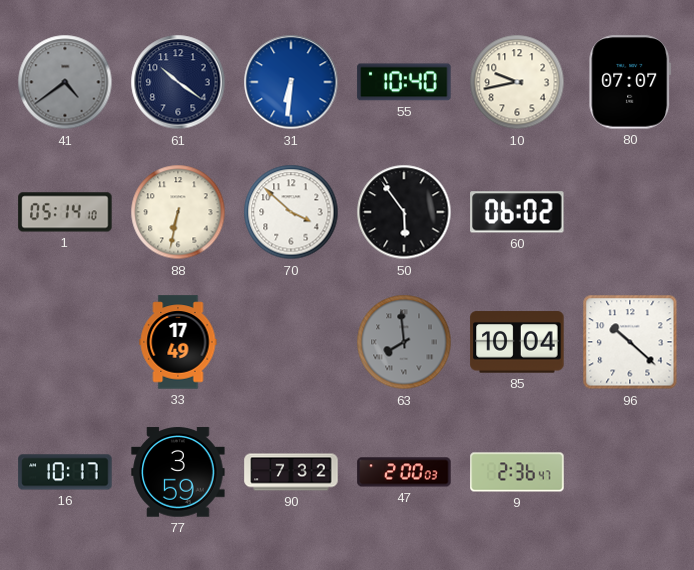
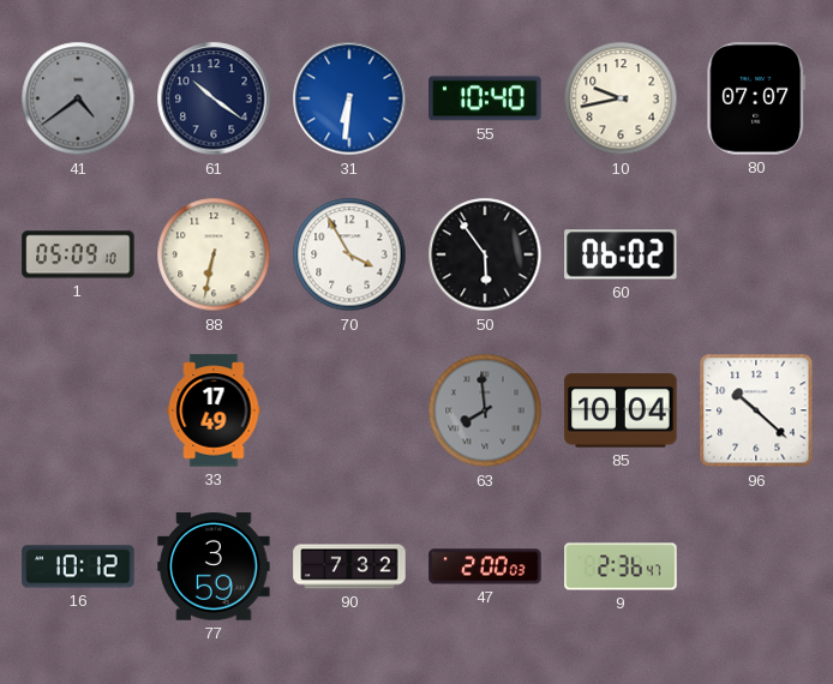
1: 05:14 -> 05:09 (78, 254)
70: 3:52 -> 3:55 (349, 254)
16: 10:17 -> 10:12 (78, 566)
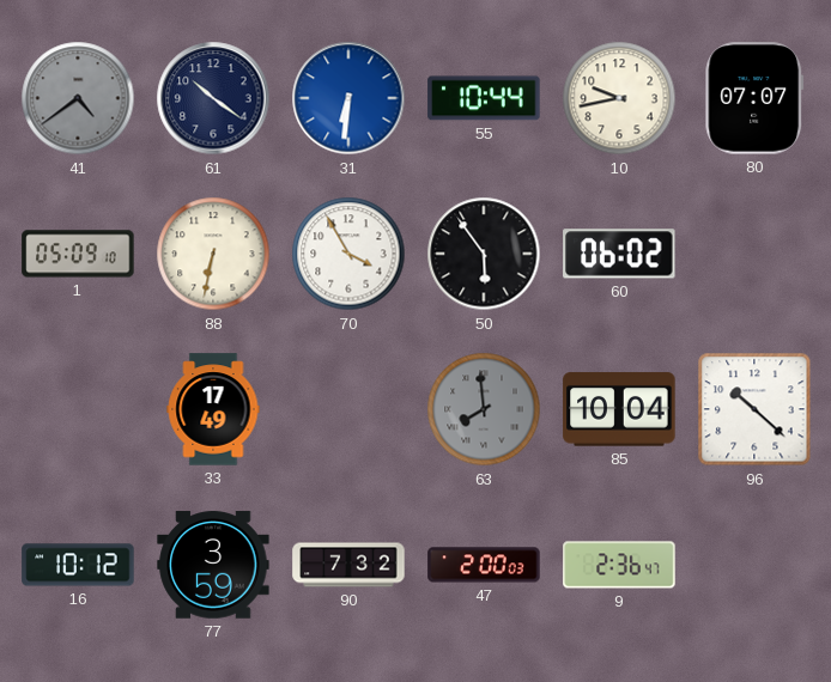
55: 10:40 -> 10:44 (484, 98)
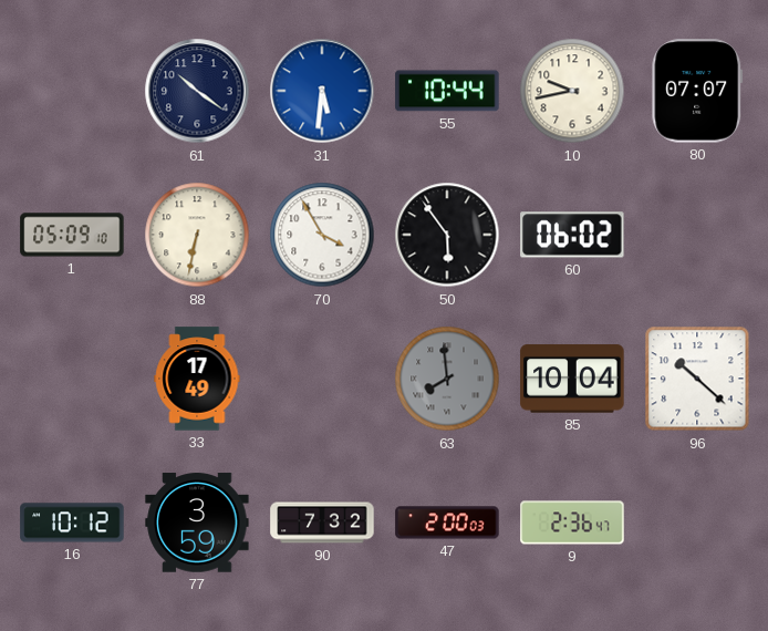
41: 4:39 -> none (78, 98)
31: 6:31 -> 5:31 (322, 91)
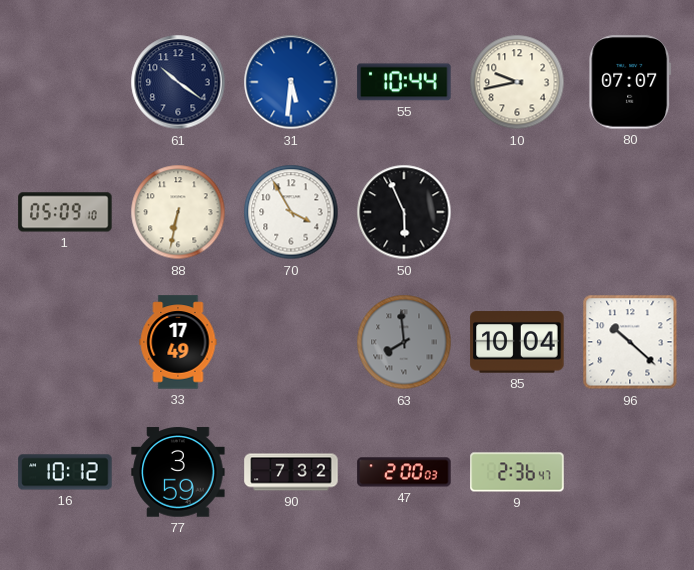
50: 5:54 -> 5:56 (404, 212)
60: 06:02 -> none (572, 235)
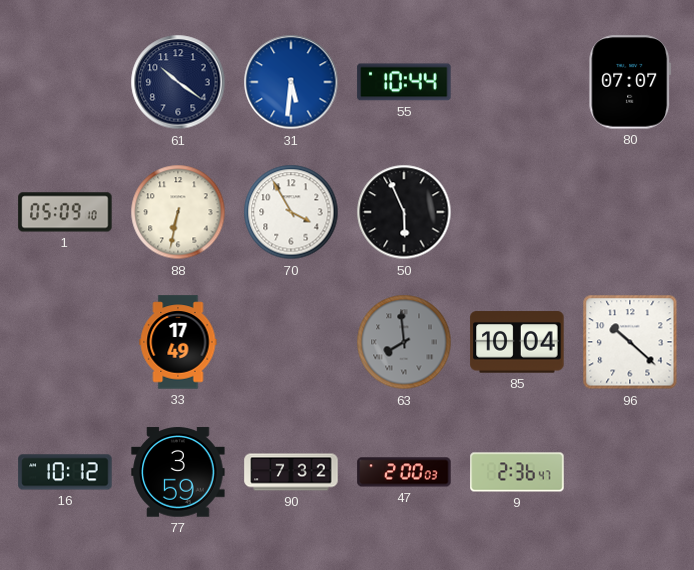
10: 9:43 -> none (517, 82)
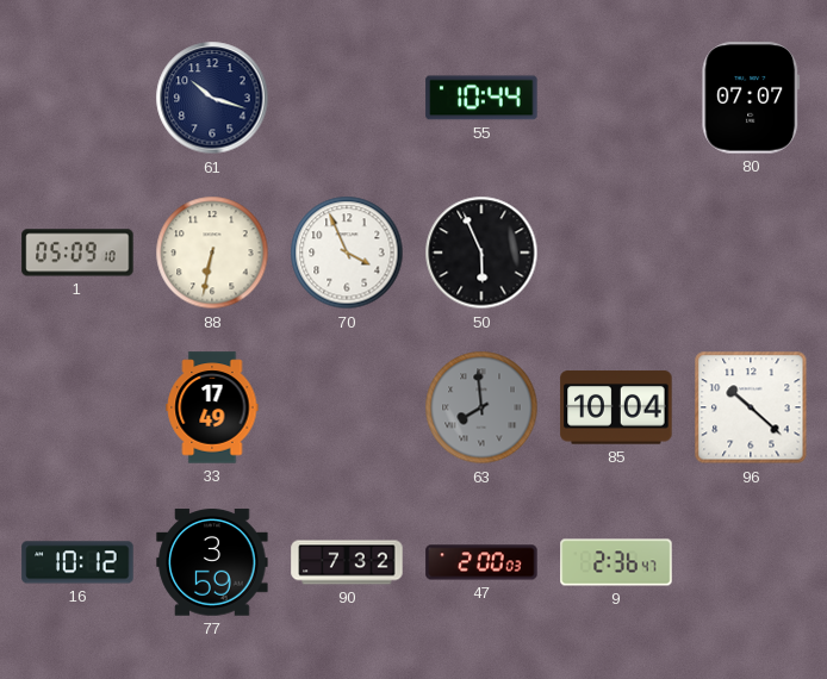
61: 10:21 -> 10:18 (212, 98)
31: 5:31 -> none (291, 82)
70: 3:55 -> 3:56 (347, 253)
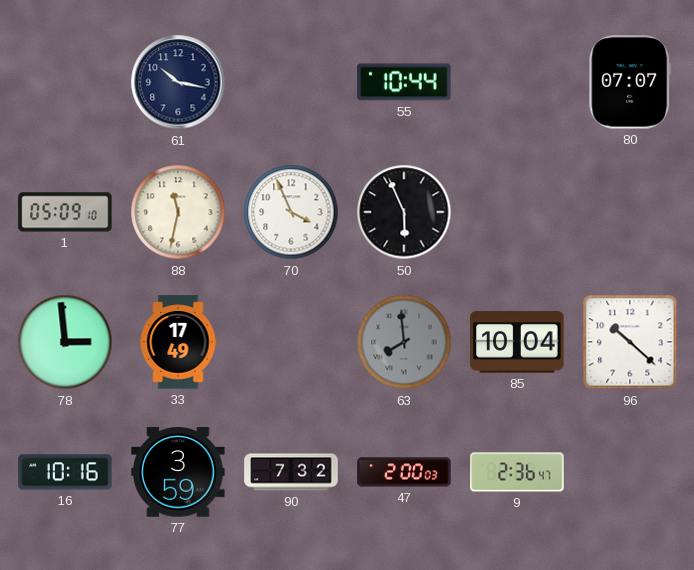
61: 10:18 -> 10:17 (178, 82)
88: 6:32 -> 11:32 (178, 212)
78: none -> 2:59 (65, 342)
16: 10:12 -> 10:16 (65, 472)
